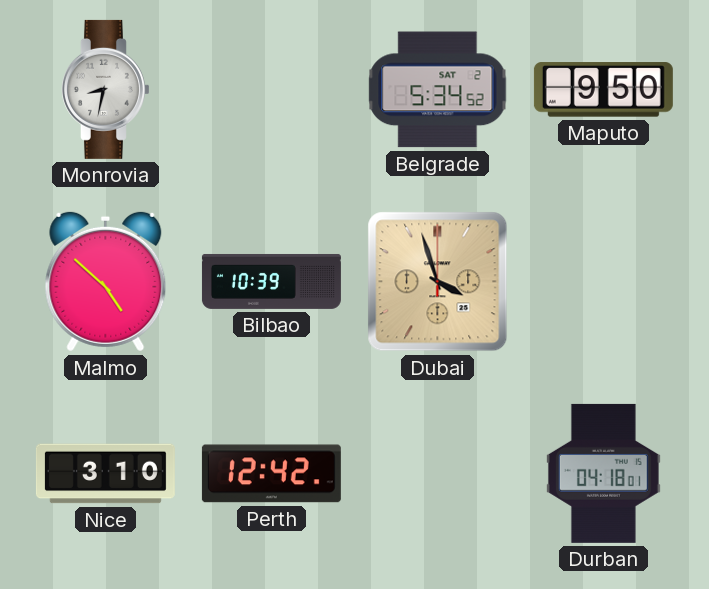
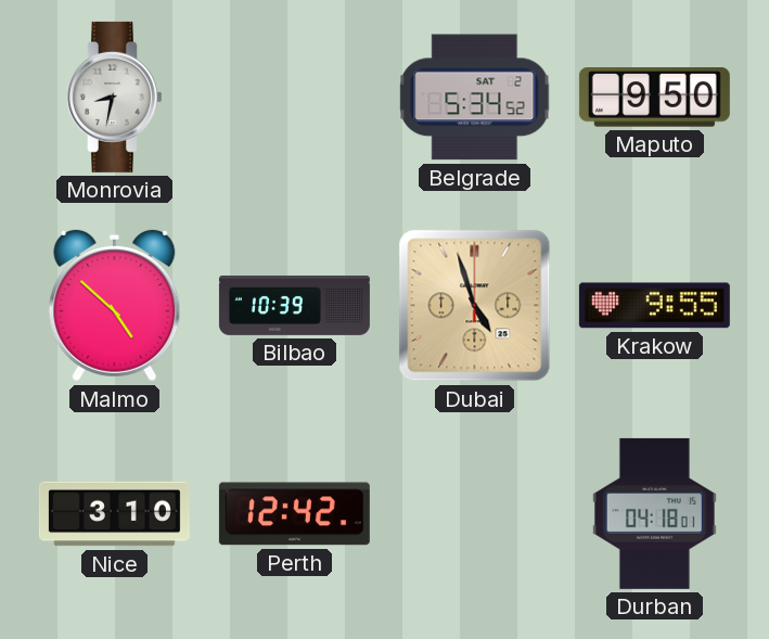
Dubai: 3:57 -> 4:57 (475, 306)
Krakow: none -> 9:55 (654, 306)
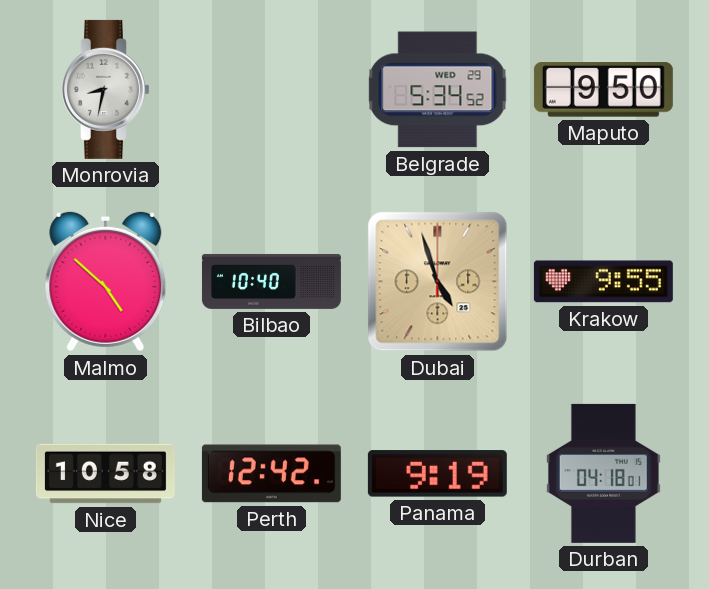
Belgrade date: SAT 2 -> WED 29 (438, 90)
Bilbao: 10:39 -> 10:40 (271, 281)
Nice: 3:10 -> 10:58 (105, 474)
Panama: none -> 9:19 (437, 474)
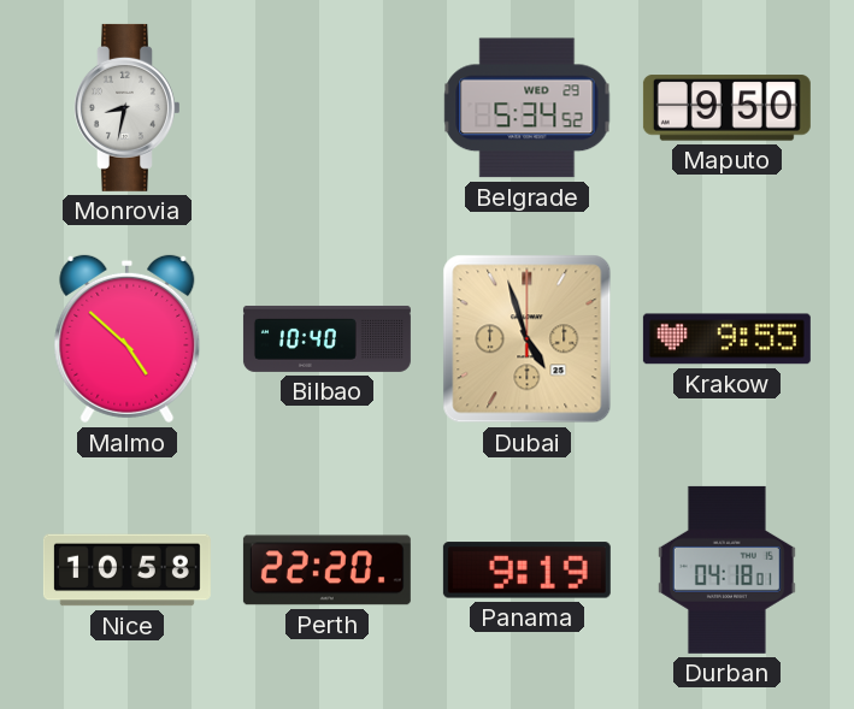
Perth: 12:42 -> 22:20 (326, 571)
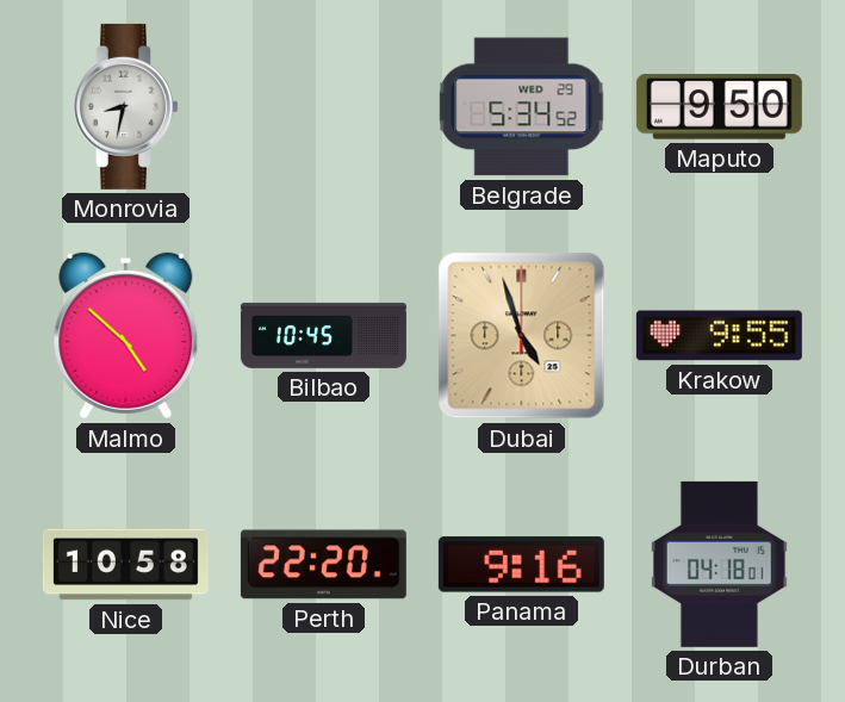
Bilbao: 10:40 -> 10:45 (323, 335)
Panama: 9:19 -> 9:16 (521, 565)
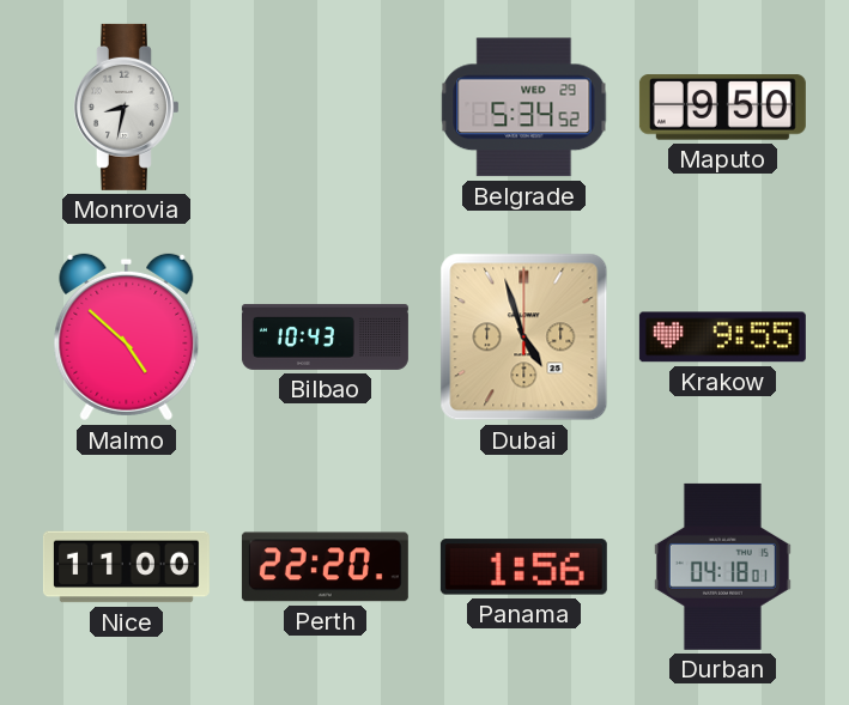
Bilbao: 10:45 -> 10:43 (325, 336)
Nice: 10:58 -> 11:00 (126, 567)
Panama: 9:16 -> 1:56 (523, 567)
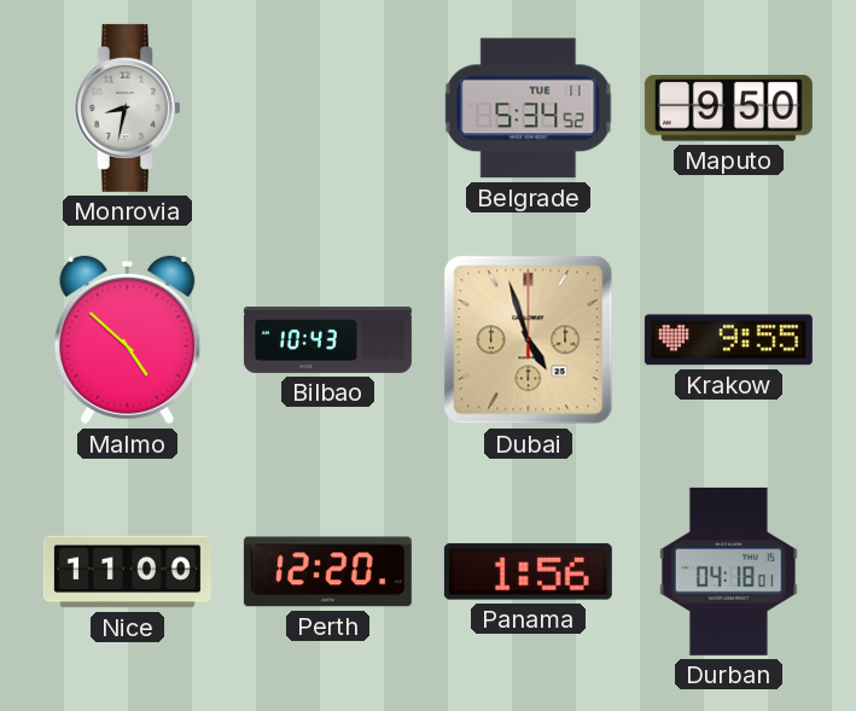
Belgrade date: WED 29 -> TUE 11 (529, 109)
Perth: 22:20 -> 12:20 (327, 572)
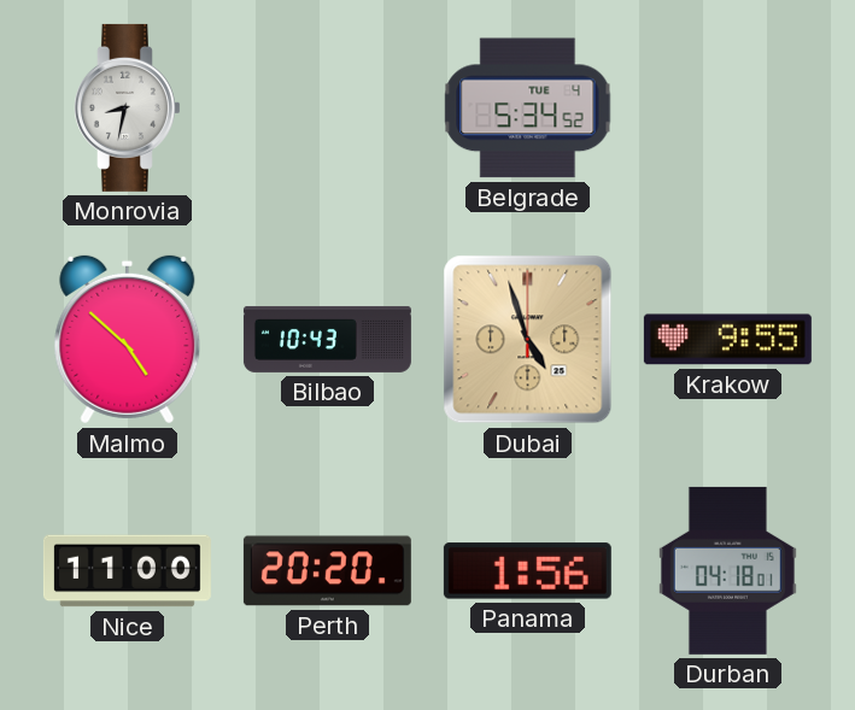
Belgrade date: TUE 11 -> TUE 4 (528, 108)
Maputo: 9:50 -> none (728, 109)
Perth: 12:20 -> 20:20 (327, 571)
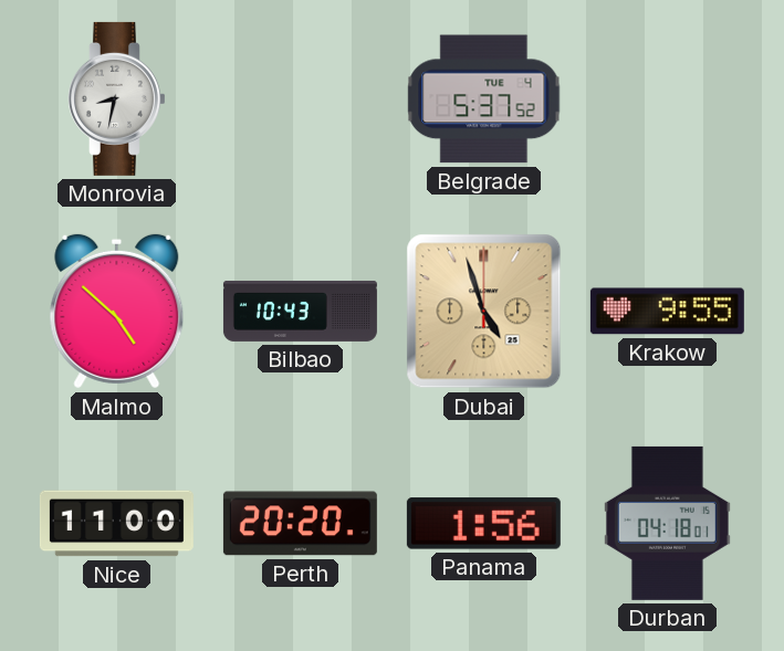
Belgrade: 5:34 -> 5:37 (484, 99)
